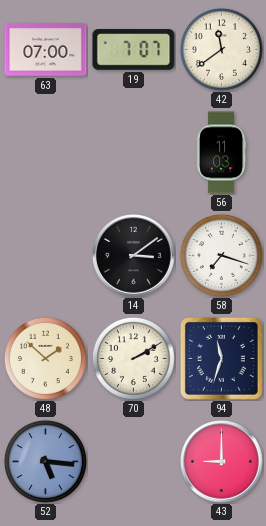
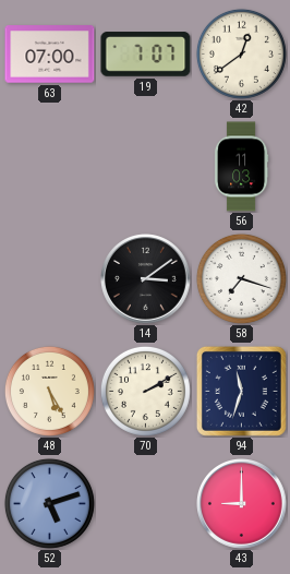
42: 11:39 -> 12:39 (241, 53)
48: 1:52 -> 5:25 (49, 391)
52: 5:16 -> 5:12 (49, 503)
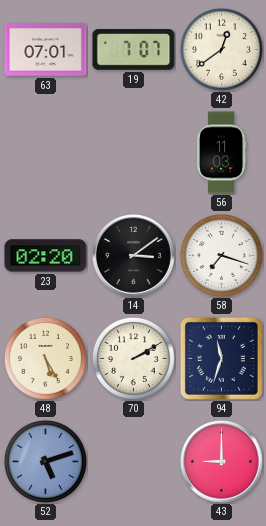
63: 07:00 -> 07:01 (46, 50)
23: none -> 02:20 (46, 256)
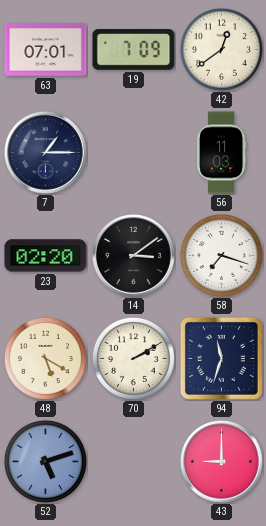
19: 7:07 -> 7:09 (134, 50)
7: none -> 1:15 (46, 153)
48: 5:25 -> 5:20 (45, 358)
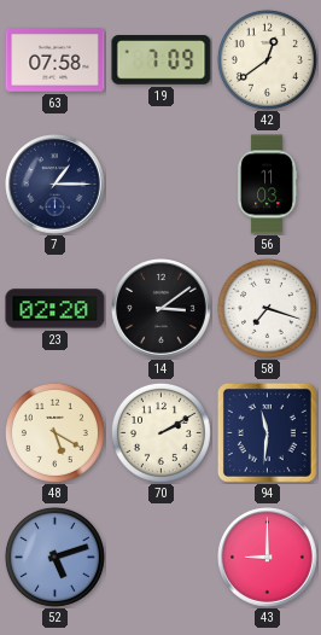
63: 07:01 -> 07:58 (56, 60)
94: 11:33 -> 11:31 (267, 432)
